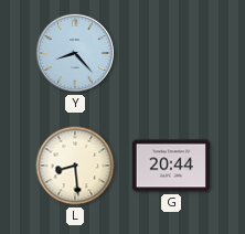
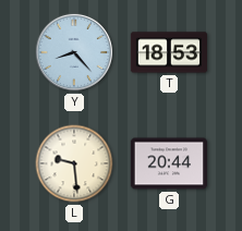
T: none -> 18:53 (168, 52)
L: 8:29 -> 9:29 (74, 163)
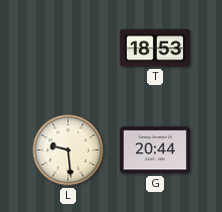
Y: 8:23 -> none (74, 52)
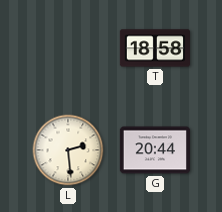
T: 18:53 -> 18:58 (154, 48)
L: 9:29 -> 2:29 (68, 150)
